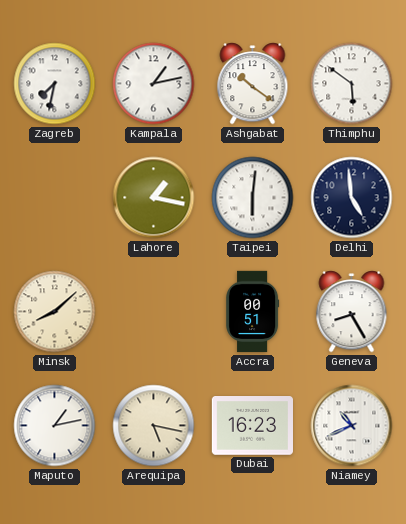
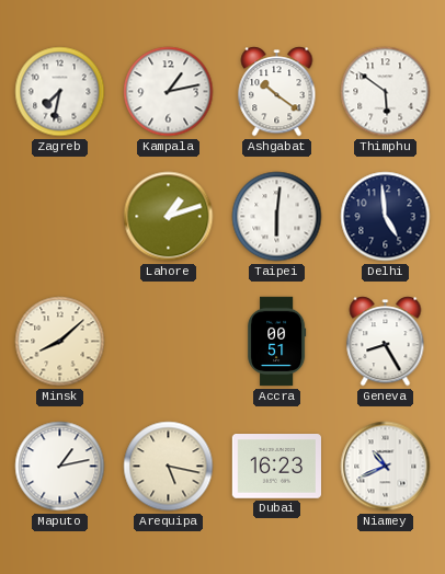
Lahore: 1:17 -> 1:12 (169, 217)
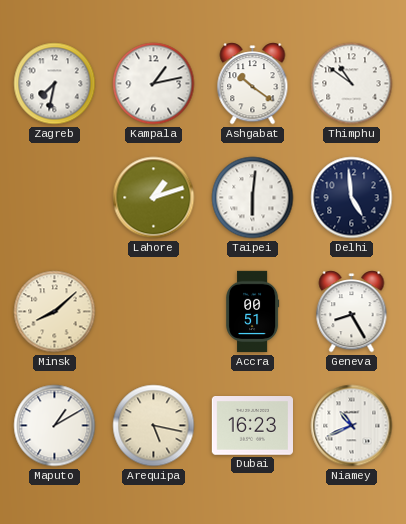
Thimphu: 5:51 -> 10:51 (352, 84)
Maputo: 1:13 -> 1:10 (55, 426)
